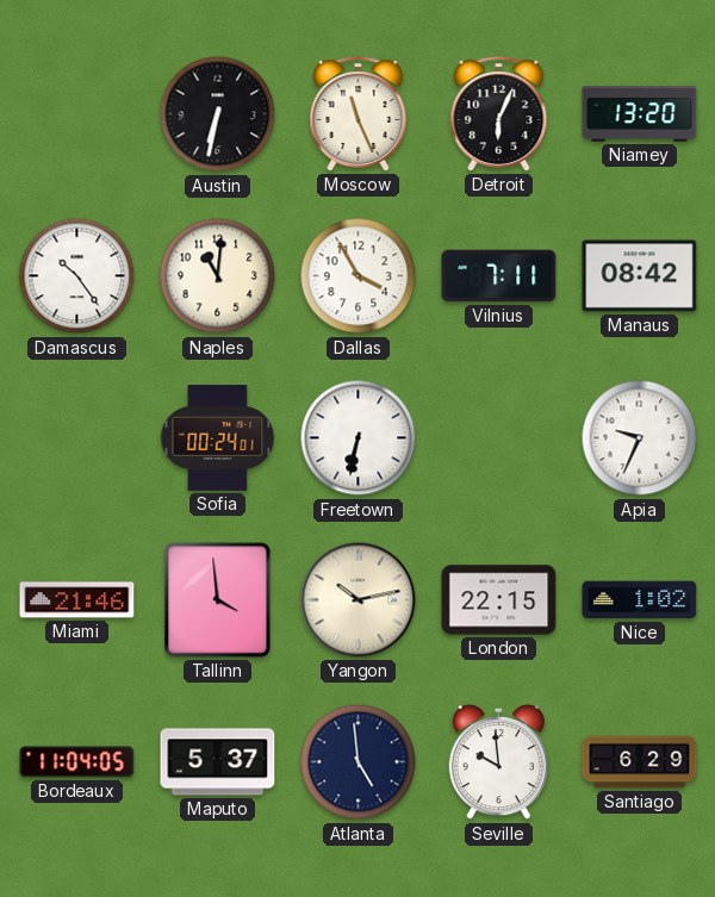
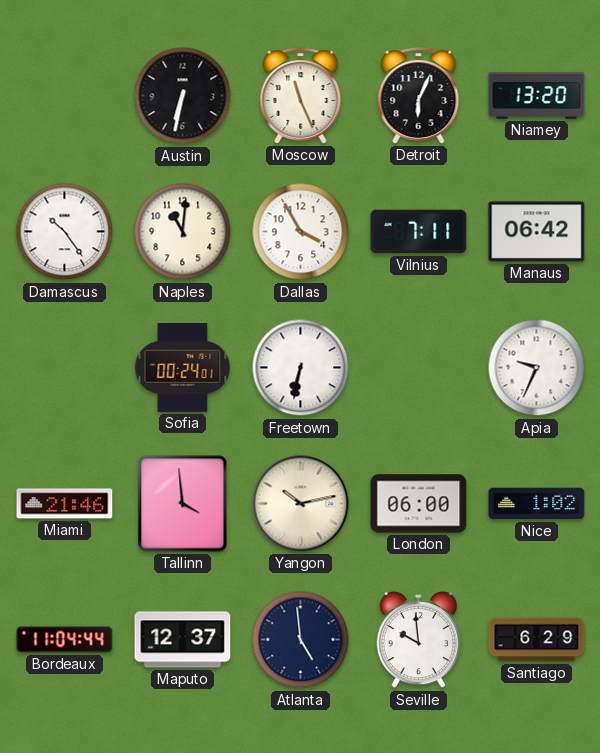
Manaus: 08:42 -> 06:42 (537, 232)
London: 22:15 -> 06:00 (419, 504)
Bordeaux: 11:04:05 -> 11:04:44 (65, 640)
Maputo: 5:37 -> 12:37 (183, 640)
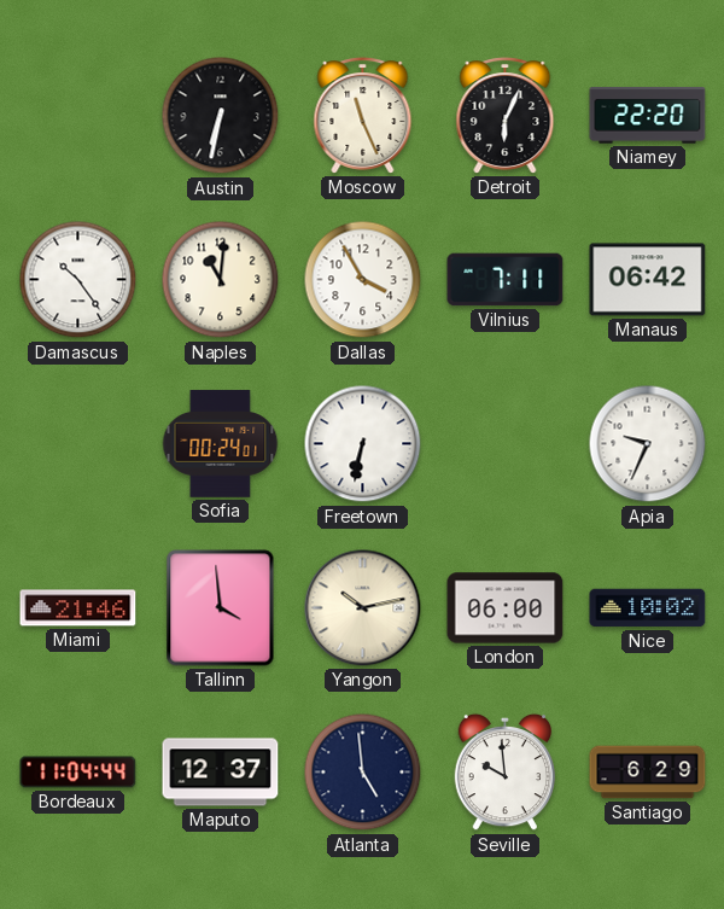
Niamey: 13:20 -> 22:20 (648, 116)
Nice: 1:02 -> 10:02 (648, 608)
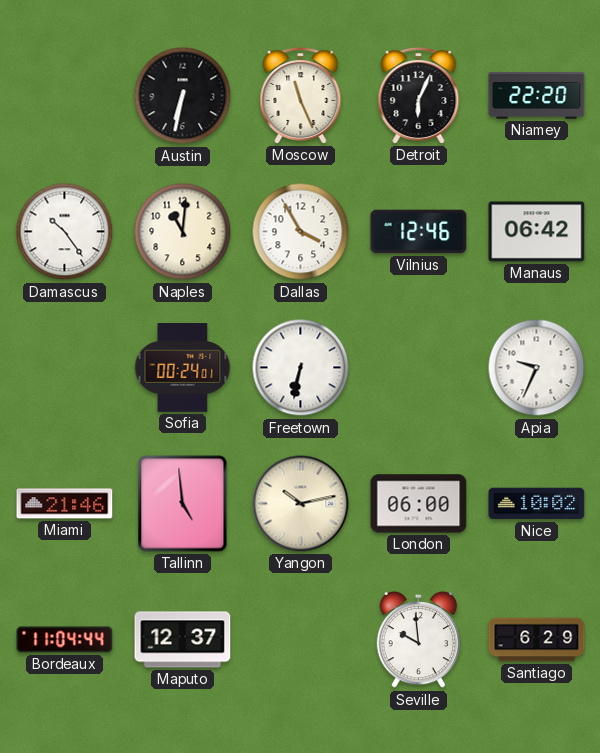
Vilnius: 7:11 -> 12:46 (419, 232)
Tallinn: 3:59 -> 4:59 (183, 504)
Atlanta: 4:59 -> none (363, 773)
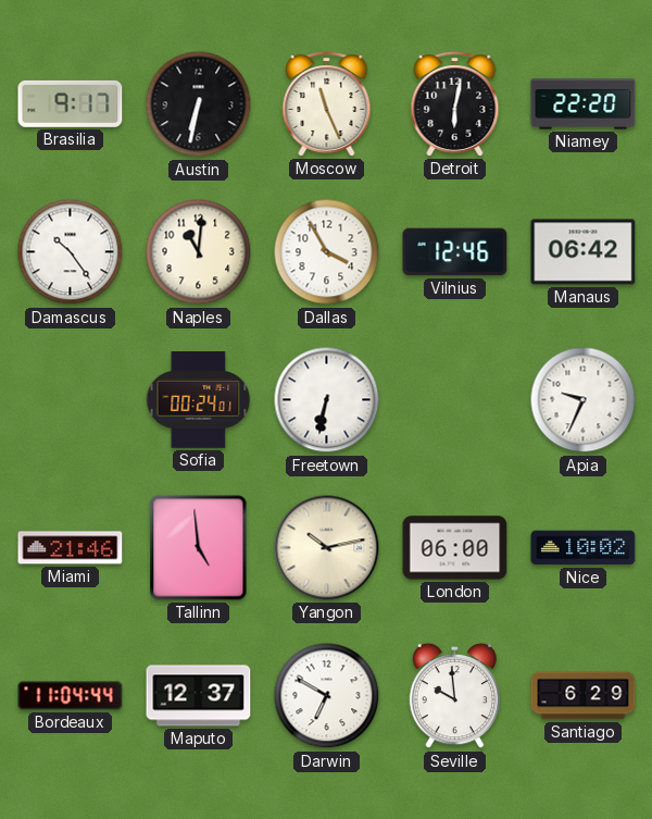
Brasilia: none -> 9:17 (71, 103)
Detroit: 6:04 -> 6:02 (455, 104)
Darwin: none -> 6:50 (327, 696)
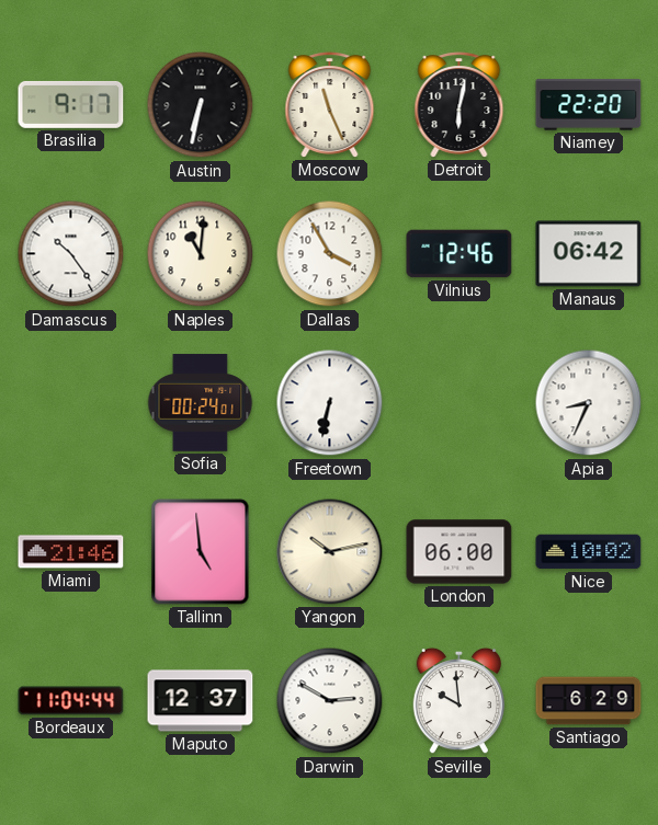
Apia: 9:34 -> 8:34 (589, 403)
Darwin: 6:50 -> 2:50 (330, 701)
